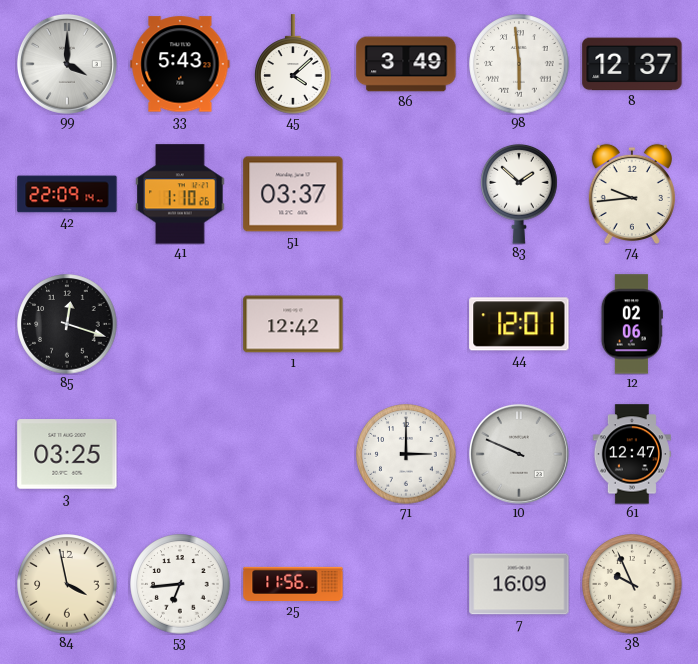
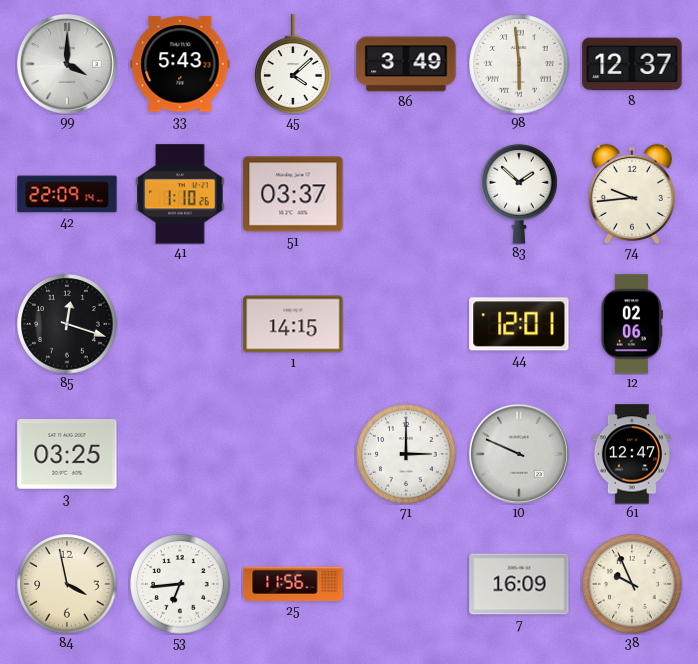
1: 12:42 -> 14:15 (293, 324)
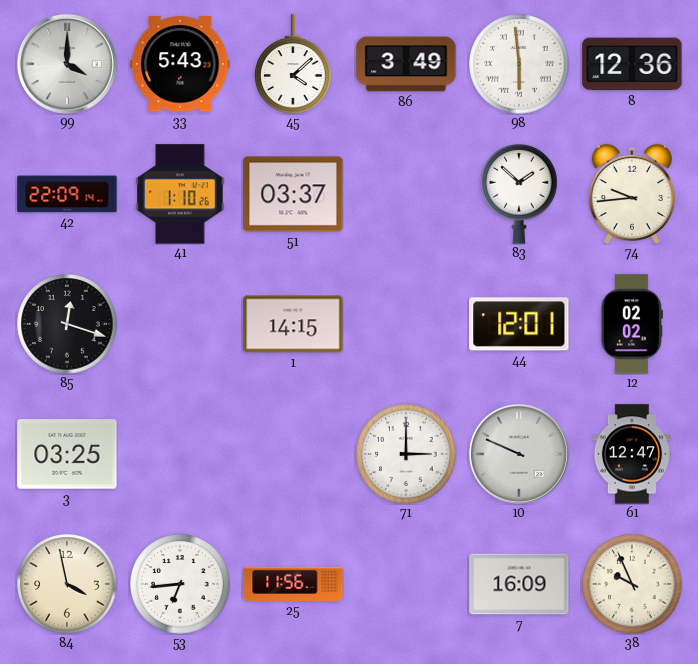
8: 12:37 -> 12:36 (632, 64)
12: 02:06 -> 02:02 (632, 324)
